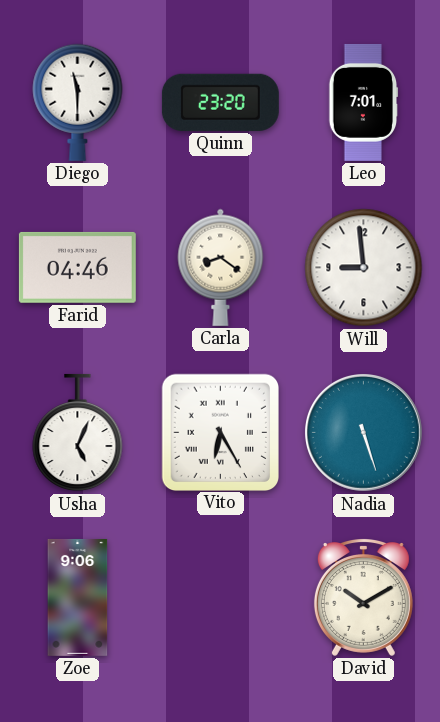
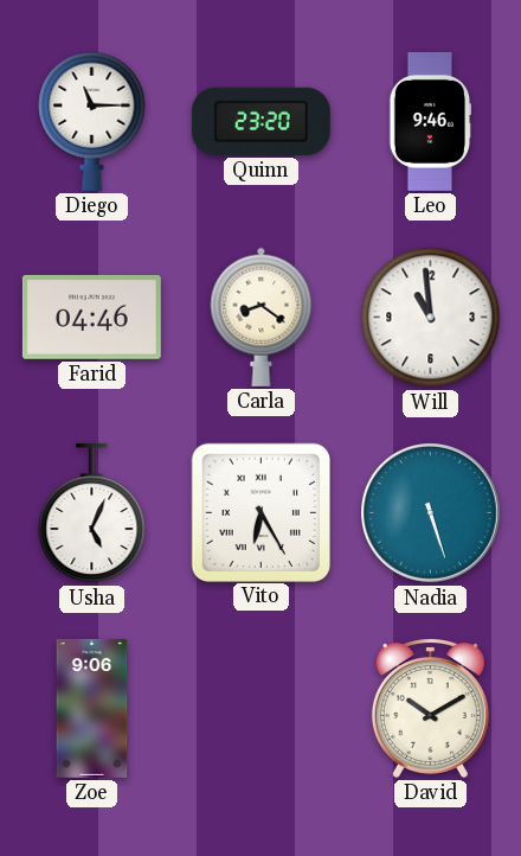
Diego: 11:30 -> 11:15 (92, 121)
Leo: 7:01 -> 9:46 (431, 121)
Will: 8:59 -> 10:59 (431, 318)
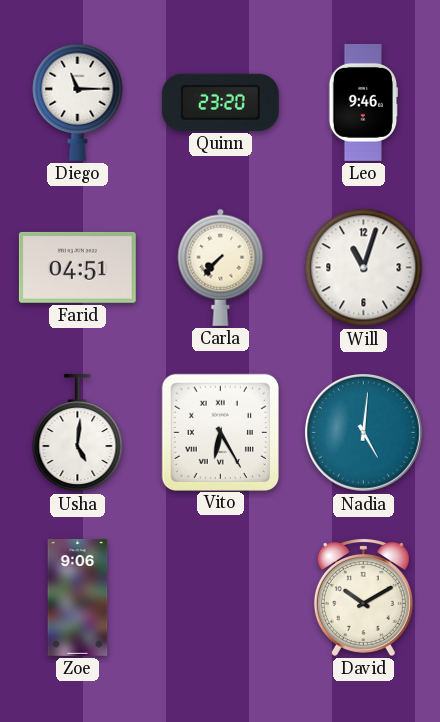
Farid: 04:46 -> 04:51 (77, 267)
Carla: 8:21 -> 7:37 (221, 267)
Will: 10:59 -> 11:03 (364, 268)
Usha: 5:04 -> 5:01 (78, 433)
Nadia: 5:27 -> 5:01 (364, 433)
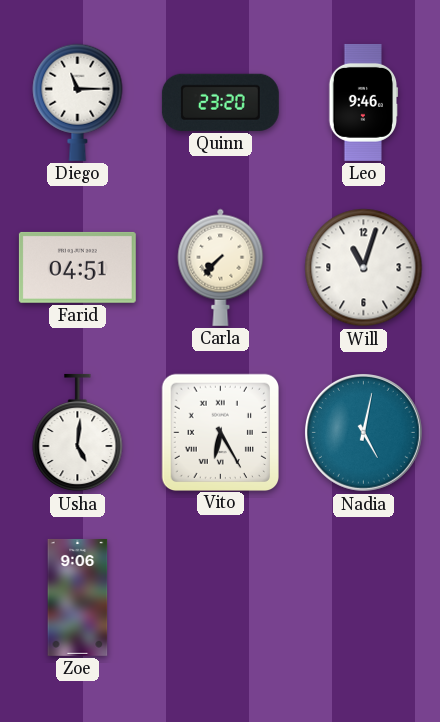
Nadia: 5:01 -> 5:02 (364, 433)
David: 10:10 -> none (363, 598)
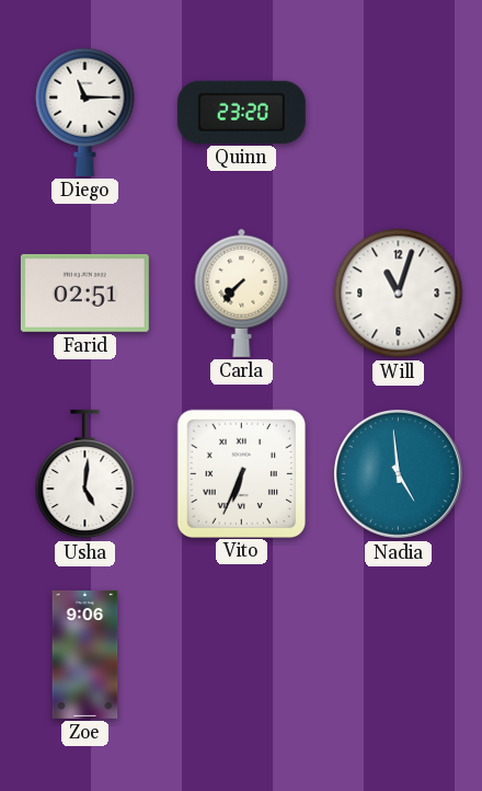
Leo: 9:46 -> none (364, 102)
Farid: 04:51 -> 02:51 (84, 293)
Vito: 6:25 -> 6:34 (241, 473)
Nadia: 5:02 -> 4:59 (399, 474)
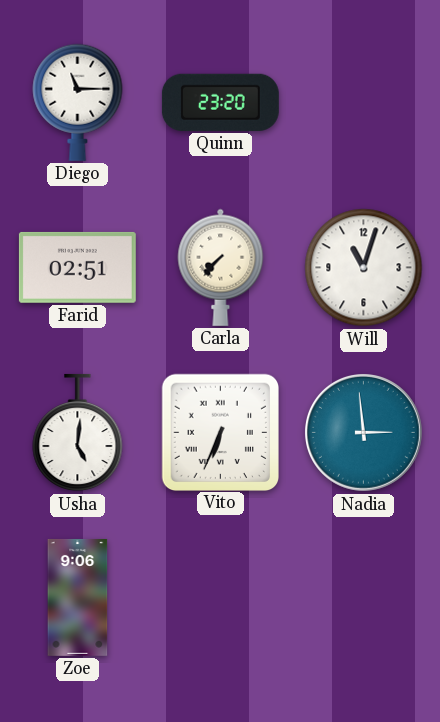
Nadia: 4:59 -> 2:59 (364, 433)
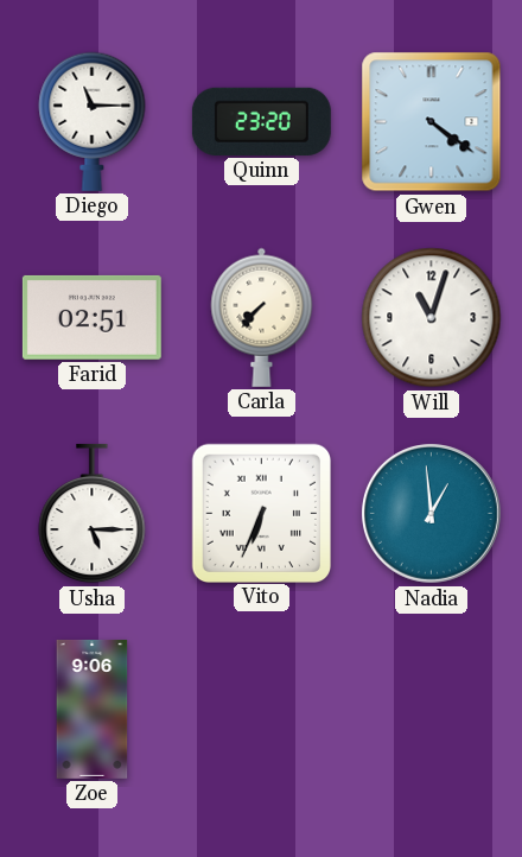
Gwen: none -> 4:21 (432, 122)
Usha: 5:01 -> 5:15 (93, 514)
Nadia: 2:59 -> 12:59 (432, 514)
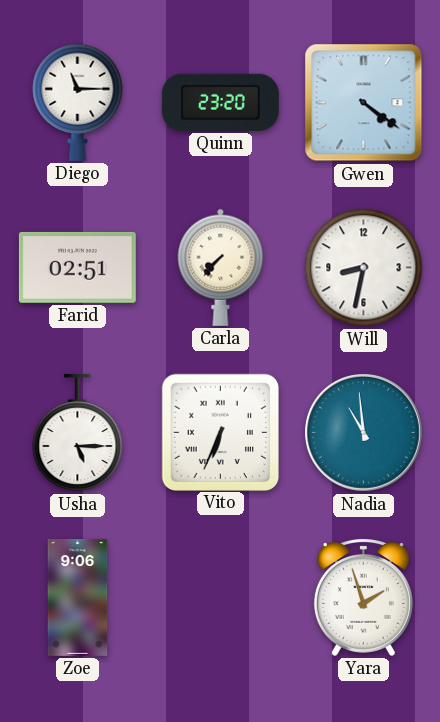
Will: 11:03 -> 8:32 (364, 268)
Nadia: 12:59 -> 10:59 (364, 433)
Yara: none -> 1:57 (363, 598)
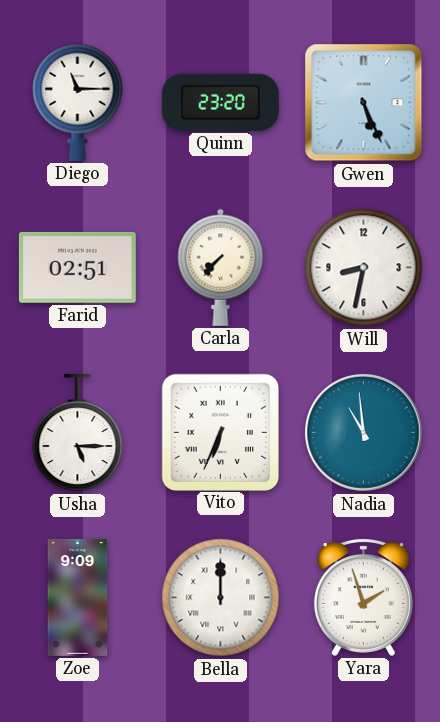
Gwen: 4:21 -> 5:26 (364, 103)
Zoe: 9:06 -> 9:09 (78, 597)
Bella: none -> 12:00 (221, 598)
